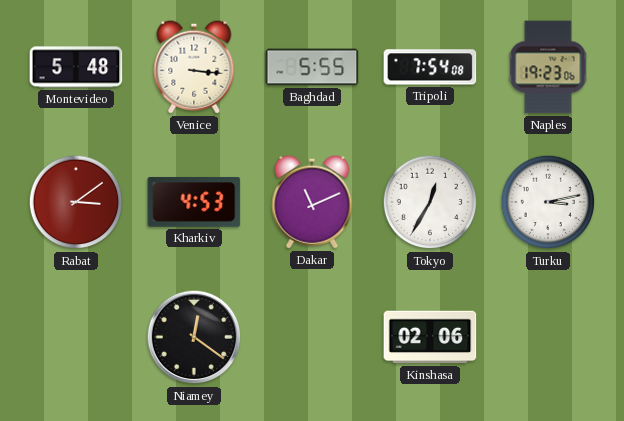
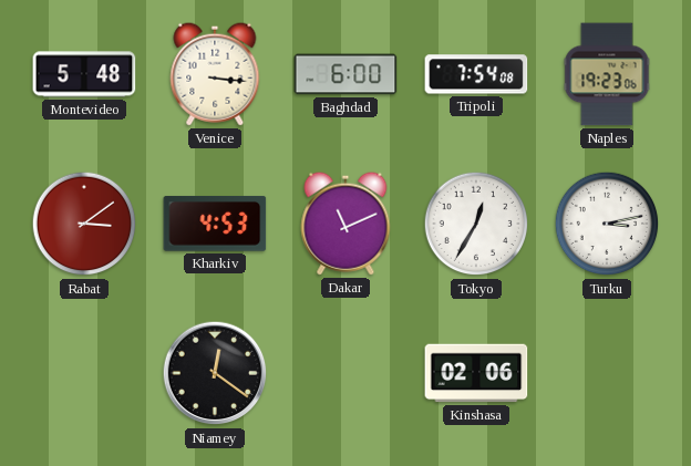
Baghdad: 5:55 -> 6:00 (345, 74)
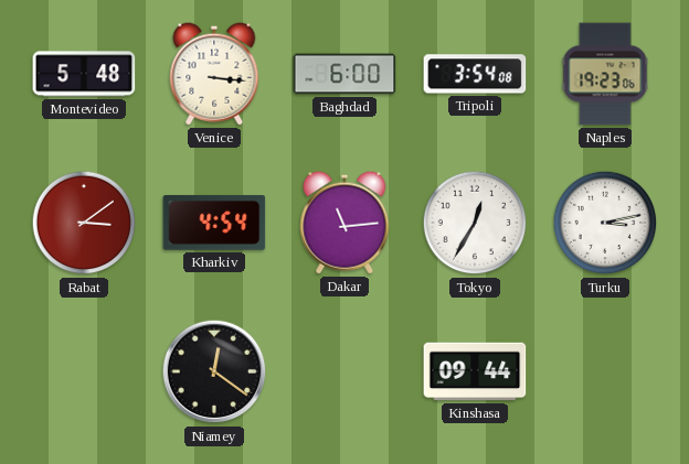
Tripoli: 7:54 -> 3:54 (475, 74)
Kharkiv: 4:53 -> 4:54 (214, 223)
Dakar: 11:11 -> 11:14 (344, 223)
Kinshasa: 02:06 -> 09:44 (475, 371)
